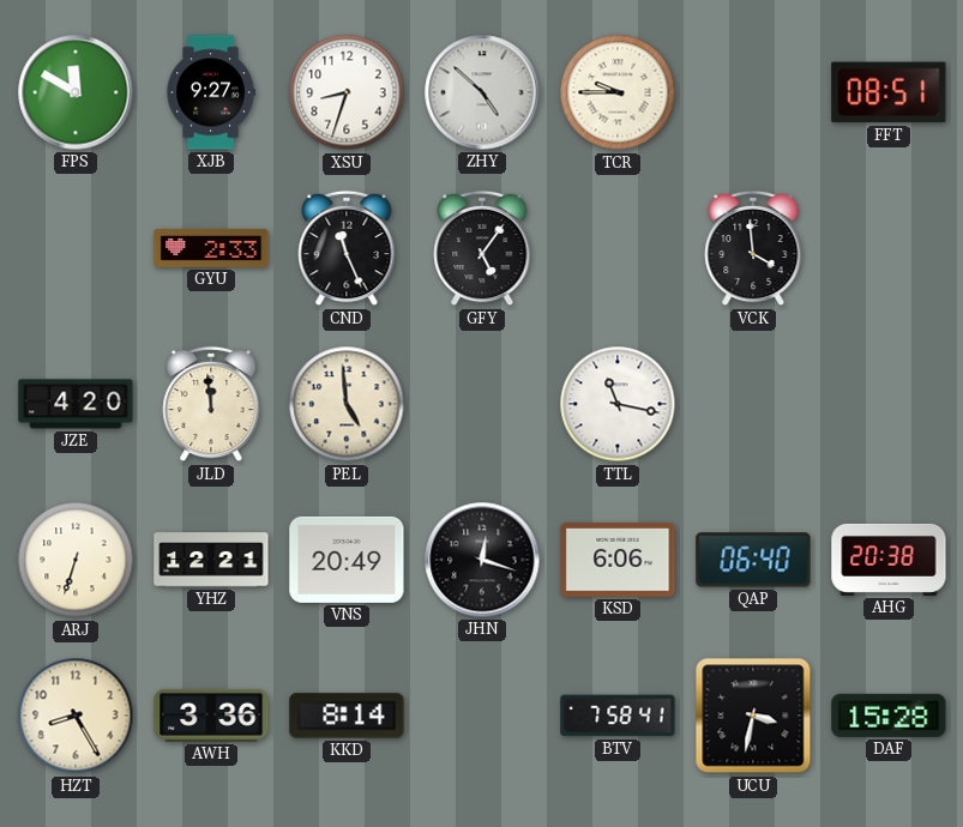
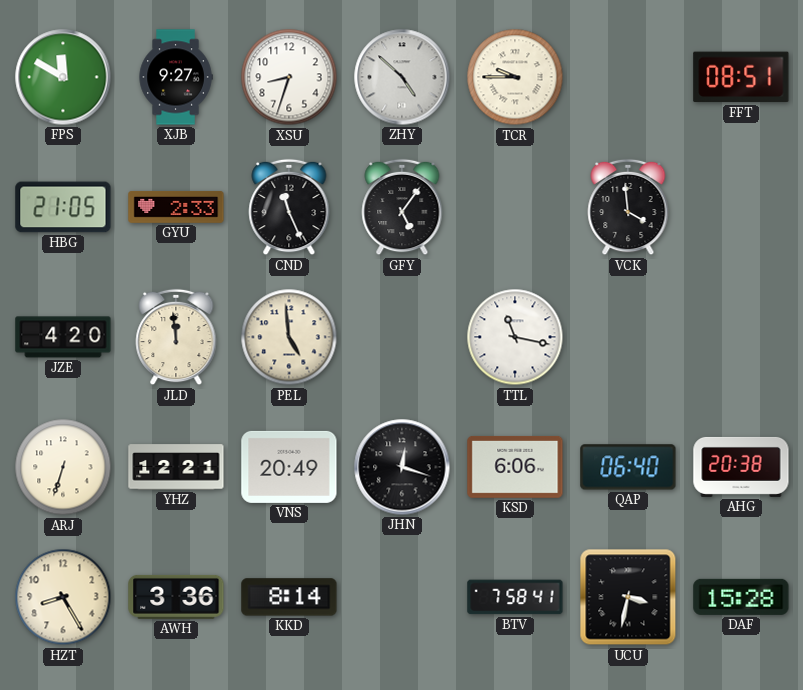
HBG: none -> 21:05 (63, 207)
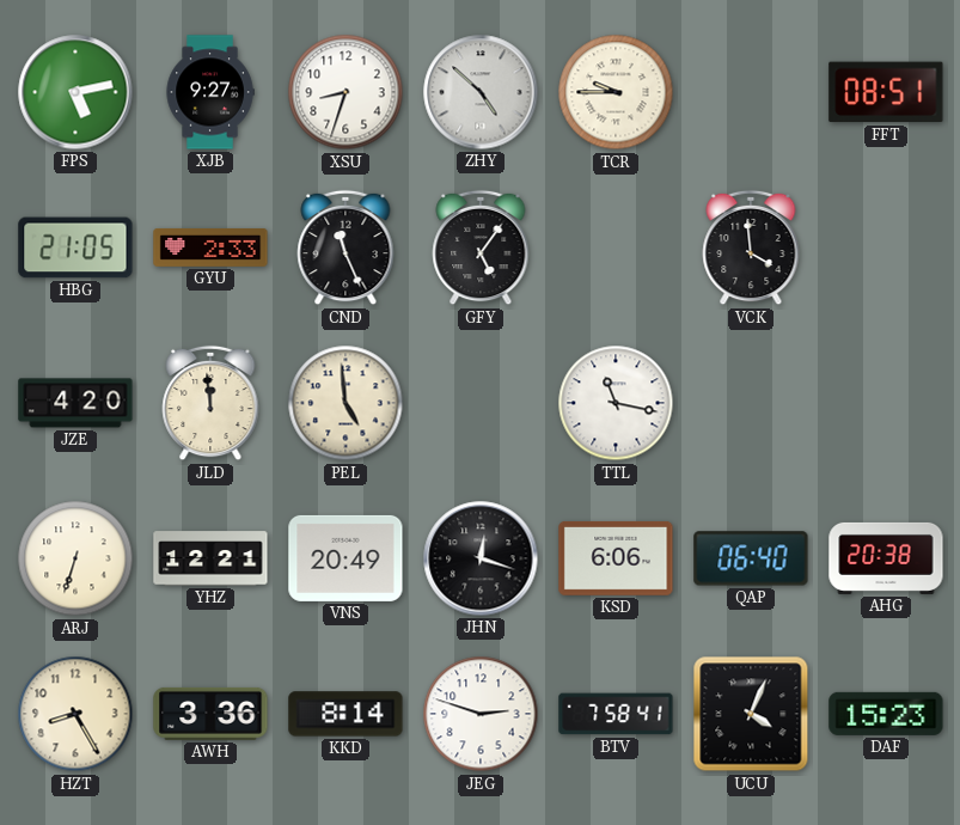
FPS: 11:50 -> 5:13 (75, 92)
JEG: none -> 2:48 (481, 714)
UCU: 3:32 -> 4:04 (751, 714)
DAF: 15:28 -> 15:23 (886, 714)
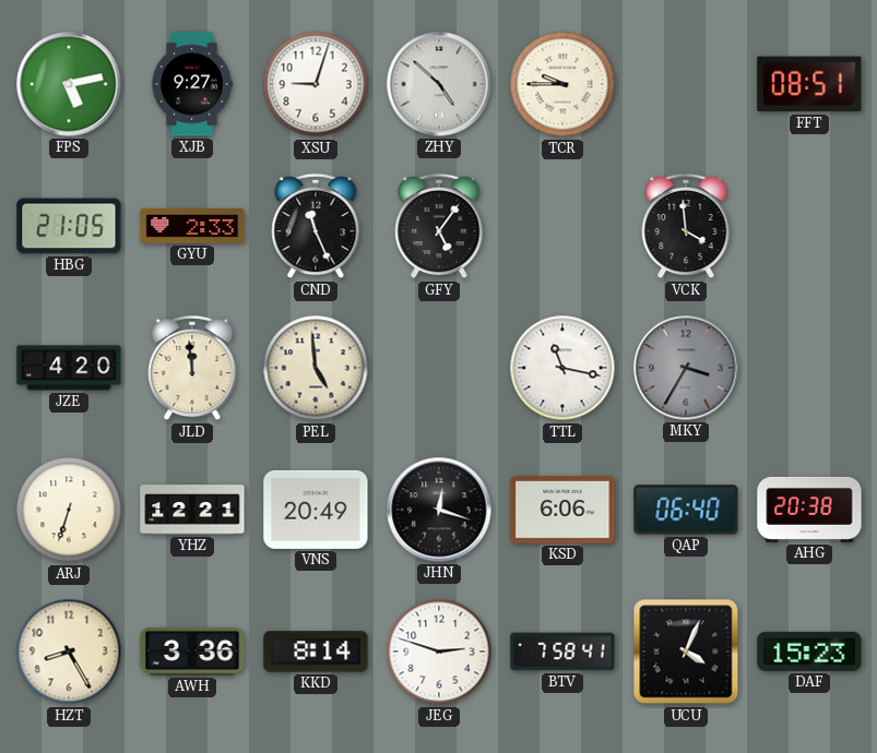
XSU: 8:33 -> 9:03 (316, 84)
MKY: none -> 3:35 (686, 368)
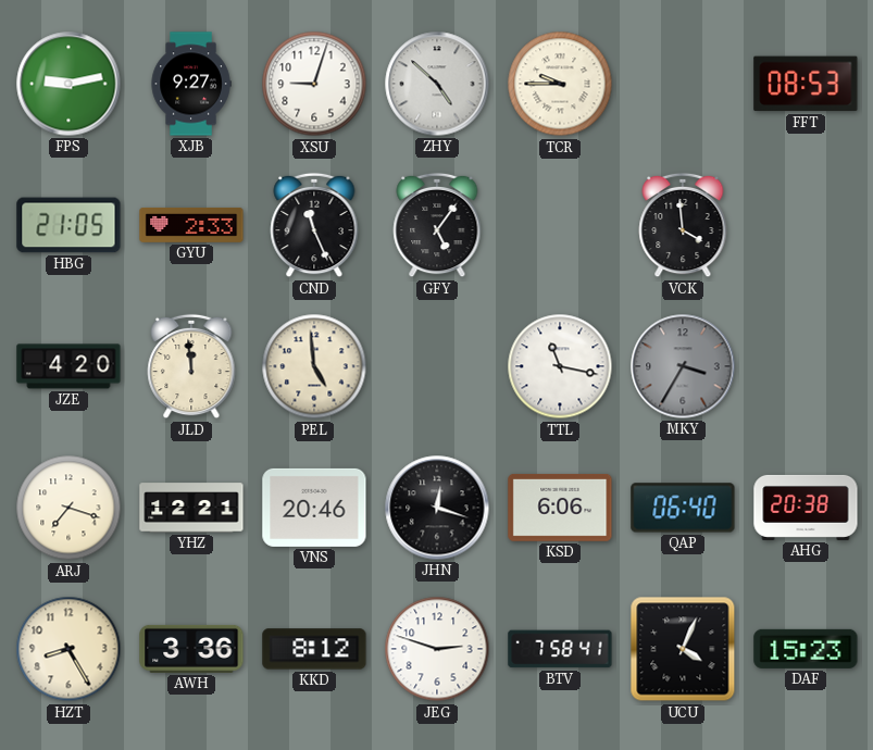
FPS: 5:13 -> 9:13 (68, 84)
FFT: 08:51 -> 08:53 (806, 84)
ARJ: 6:33 -> 7:18 (68, 508)
VNS: 20:49 -> 20:46 (314, 508)
KKD: 8:14 -> 8:12 (314, 649)
